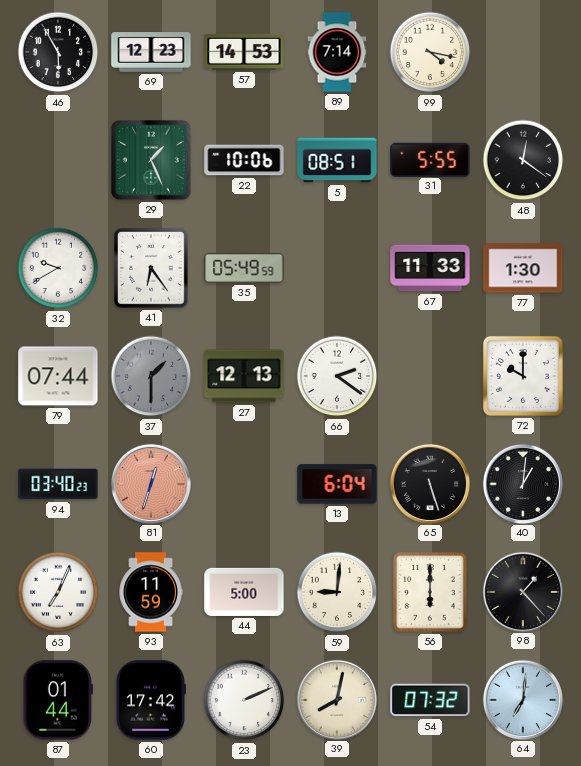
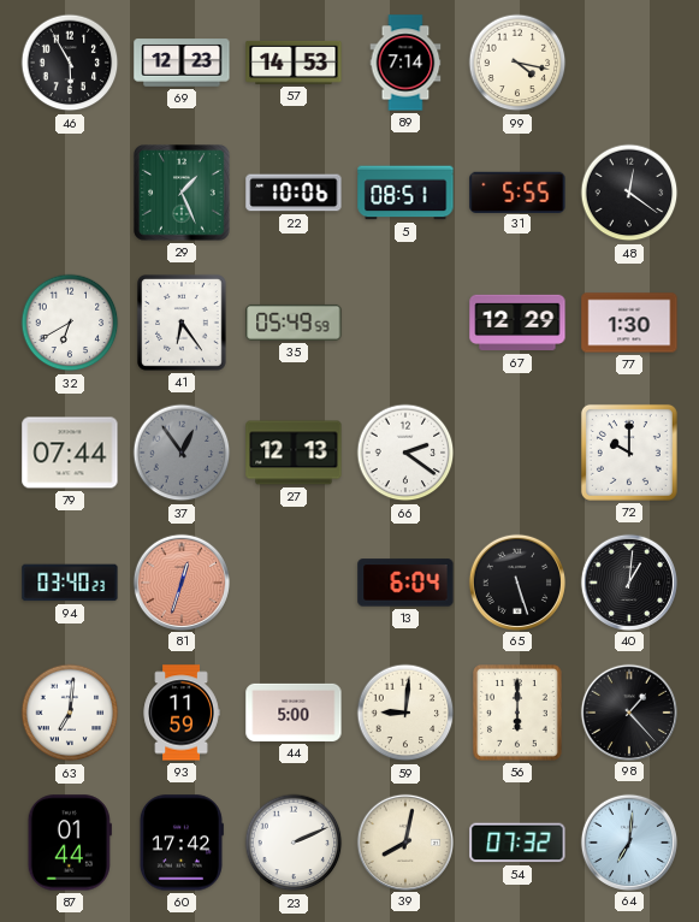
32: 9:40 -> 6:40 (70, 323)
67: 11:33 -> 12:29 (517, 323)
37: 1:30 -> 12:54 (182, 453)
63: 7:04 -> 7:01 (70, 713)
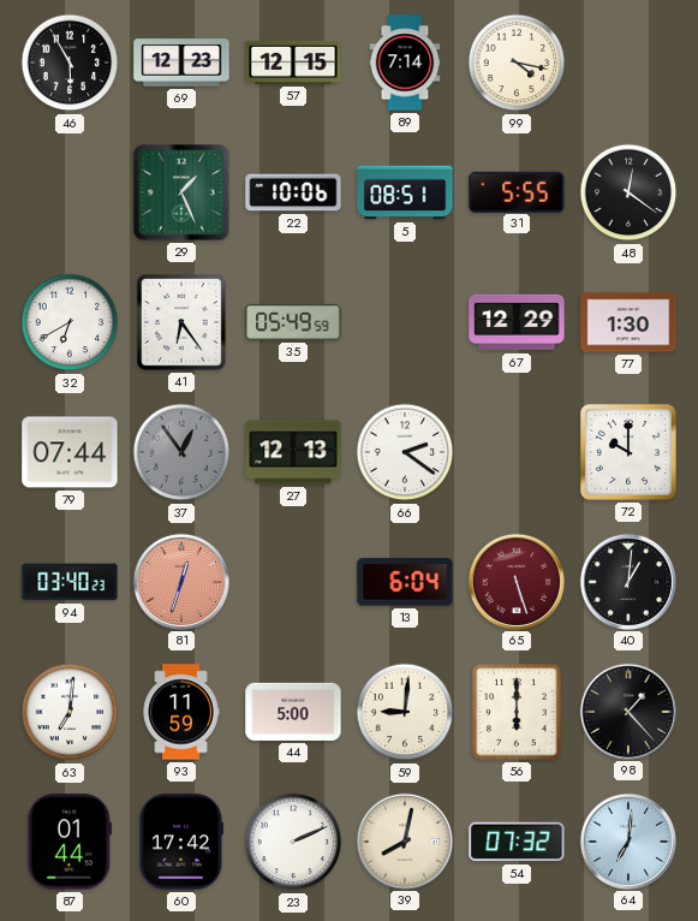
57: 14:53 -> 12:15 (293, 63)
65 dial: black -> burgundy (515, 581)
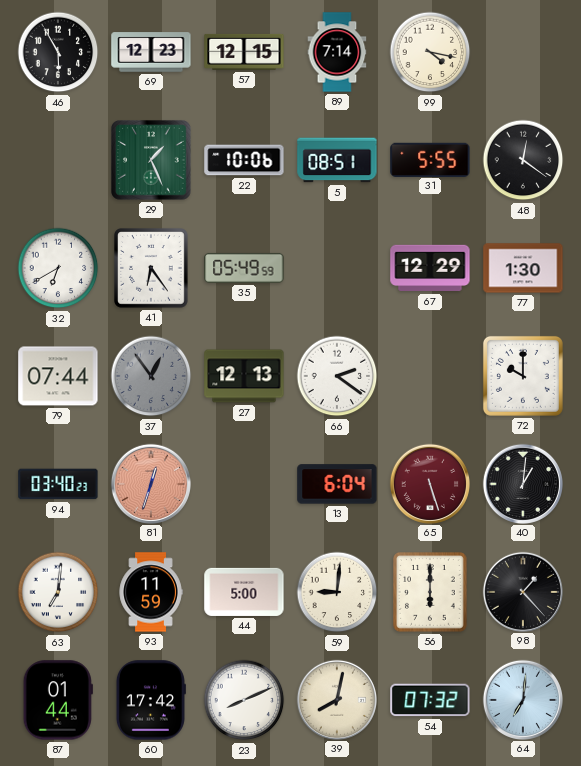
23: 2:11 -> 8:11 (244, 700)
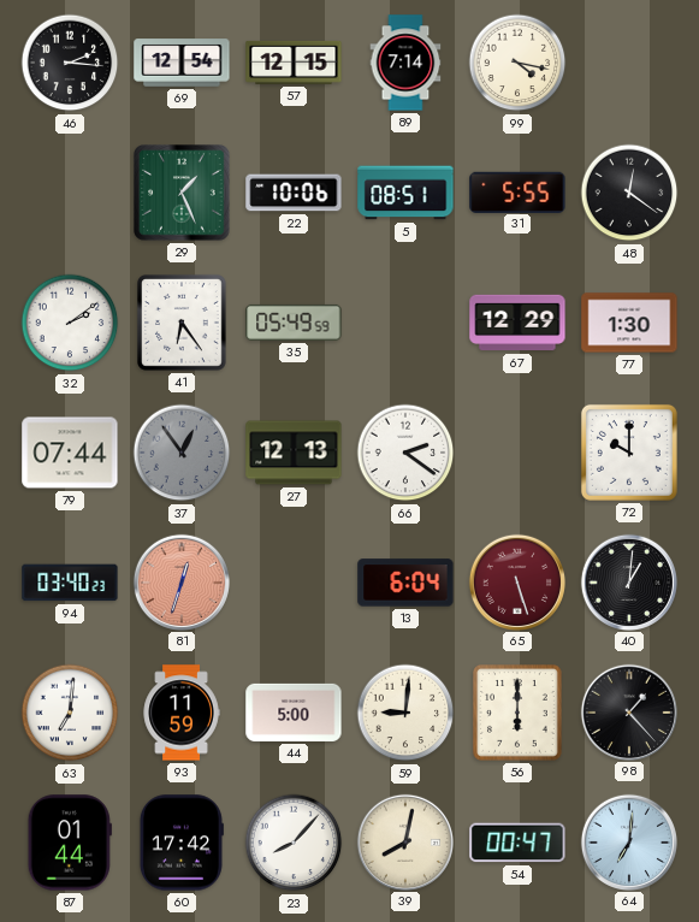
46: 5:55 -> 2:16 (70, 63)
69: 12:23 -> 12:54 (182, 63)
32: 6:40 -> 2:09 (70, 323)
23: 8:11 -> 8:07 (294, 843)
54: 07:32 -> 00:47 (517, 843)
